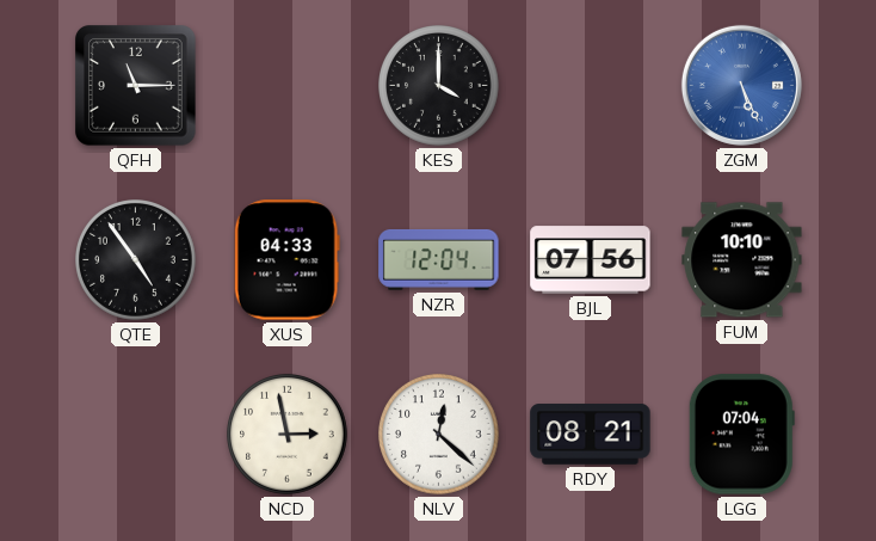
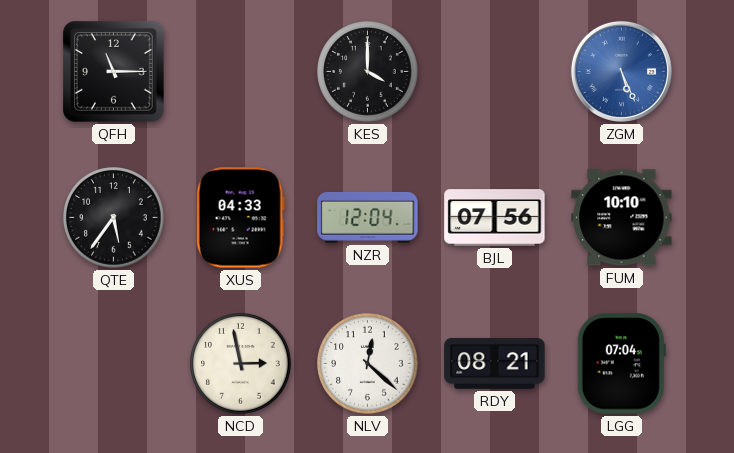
QTE: 4:54 -> 5:36 (114, 218)
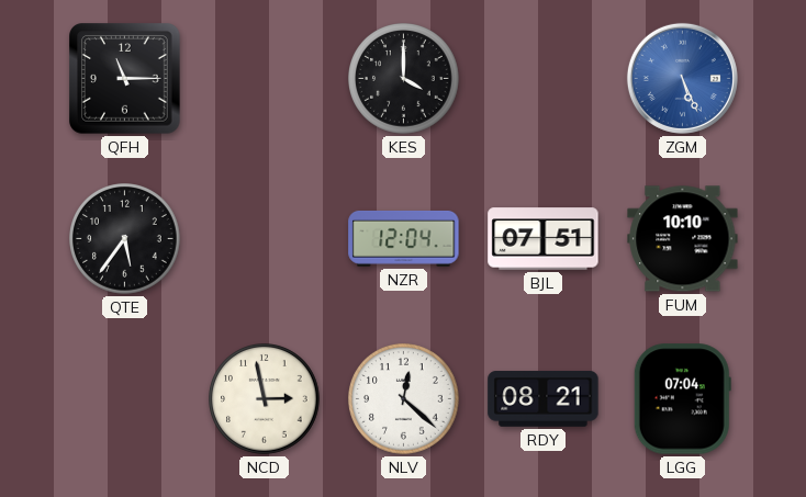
XUS: 04:33 -> none (240, 218)
BJL: 07:56 -> 07:51 (544, 239)
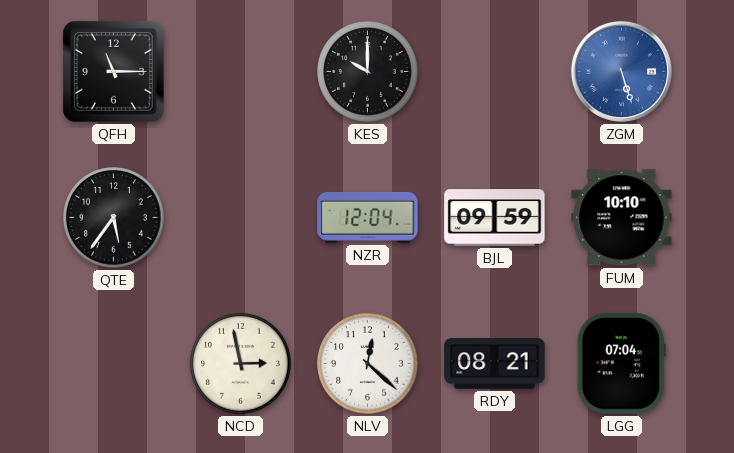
KES: 4:00 -> 10:00 (368, 72)
ZGM: 5:26 -> 5:27 (621, 71)
BJL: 07:51 -> 09:59 (495, 218)
